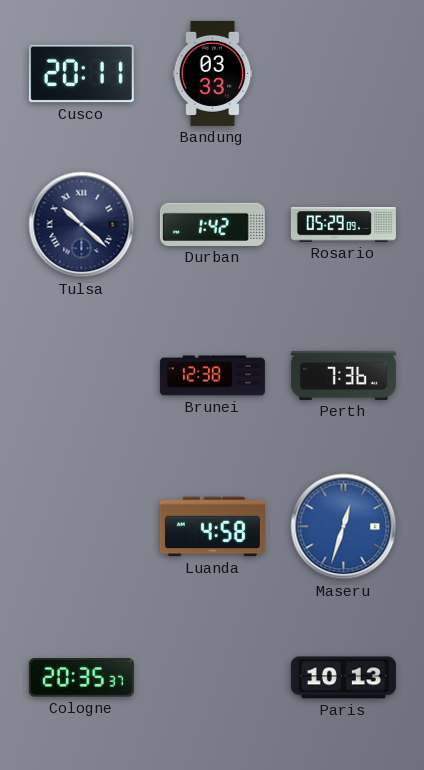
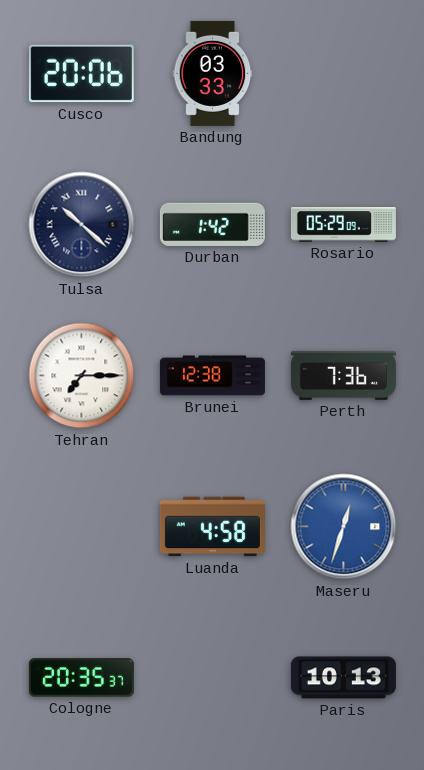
Cusco: 20:11 -> 20:06 (81, 74)
Tehran: none -> 7:15 (82, 376)
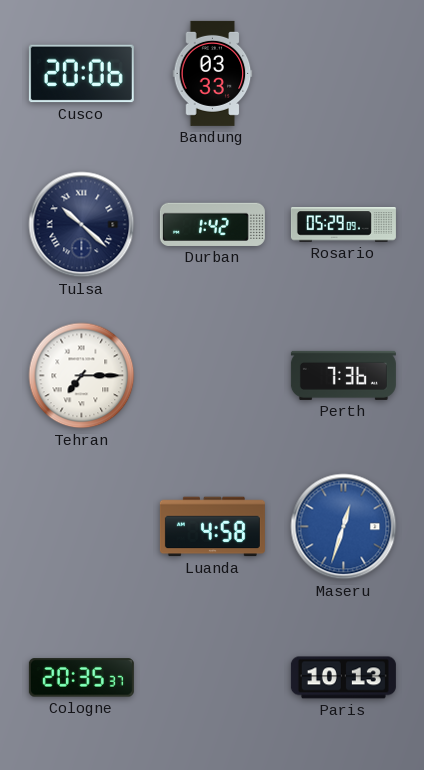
Brunei: 12:38 -> none (212, 376)
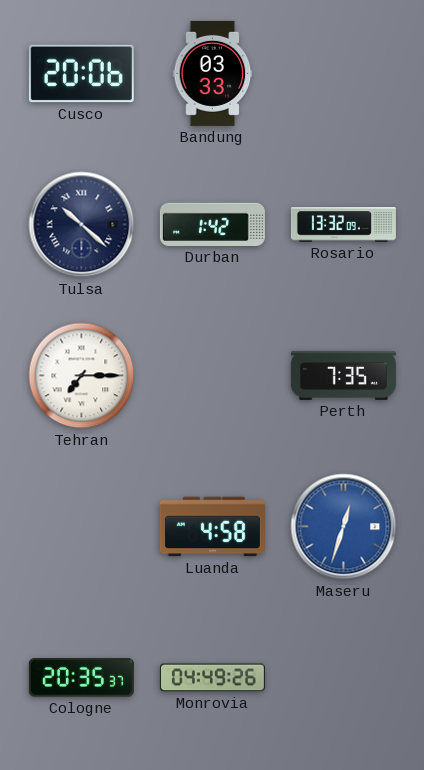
Rosario: 05:29 -> 13:32 (343, 225)
Perth: 7:36 -> 7:35 (343, 375)
Monrovia: none -> 04:49 (212, 678)
Paris: 10:13 -> none (343, 678)
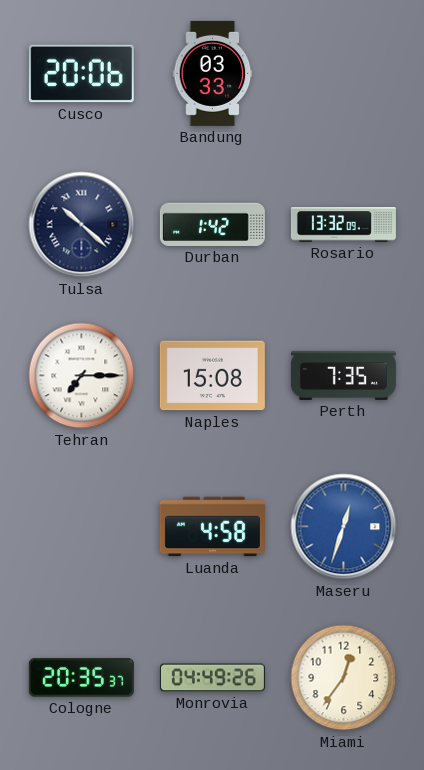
Naples: none -> 15:08 (212, 376)
Miami: none -> 12:36 (344, 678)
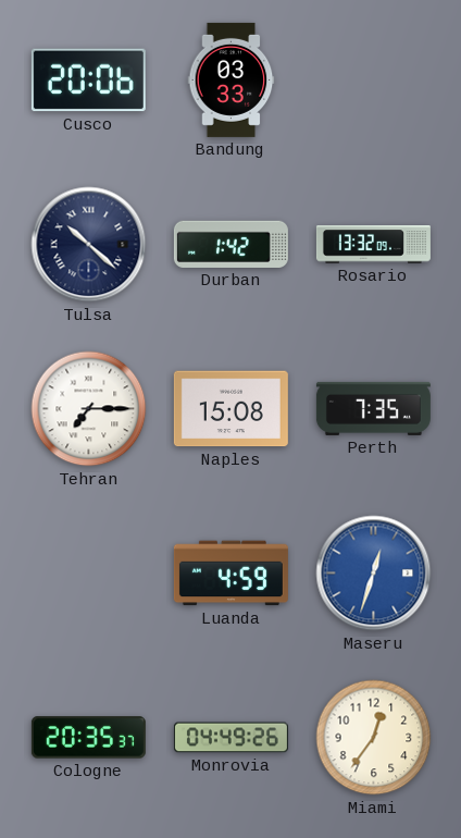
Luanda: 4:58 -> 4:59 (230, 574)
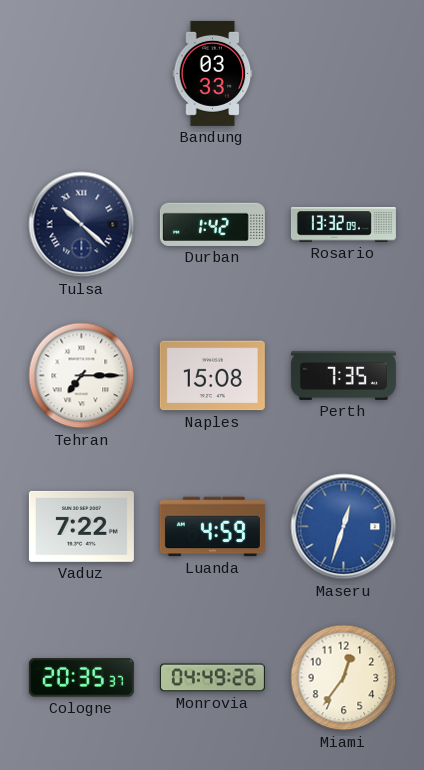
Cusco: 20:06 -> none (88, 81)
Vaduz: none -> 7:22 (81, 526)
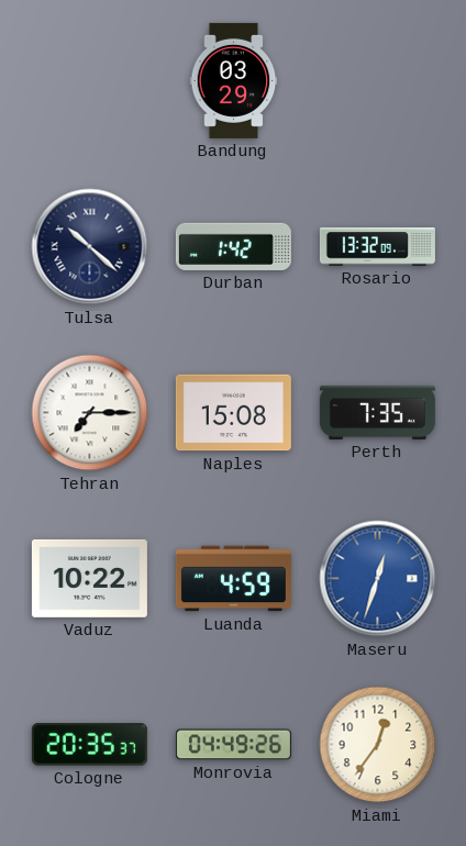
Bandung: 03:33 -> 03:29 (234, 80)
Vaduz: 7:22 -> 10:22 (89, 578)
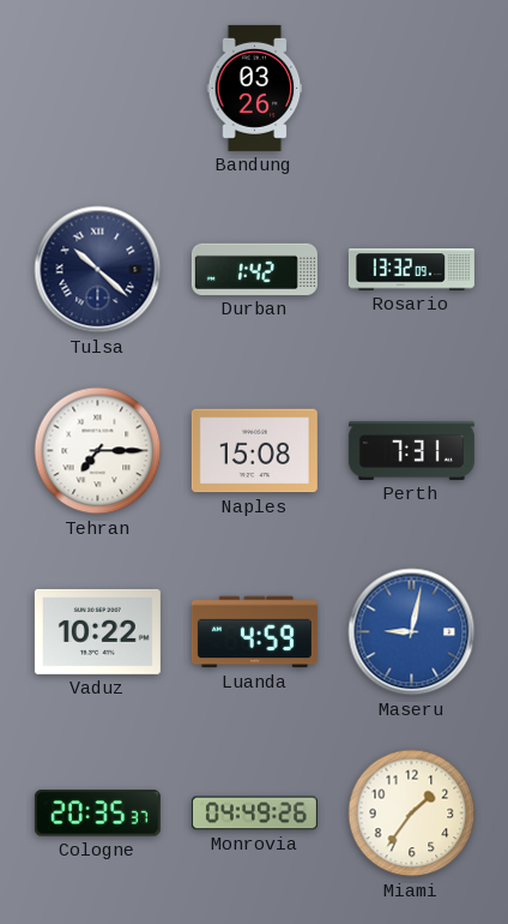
Bandung: 03:29 -> 03:26 (255, 88)
Perth: 7:35 -> 7:31 (411, 450)
Maseru: 12:33 -> 9:02 (412, 632)
Miami: 12:36 -> 1:36 (412, 814)
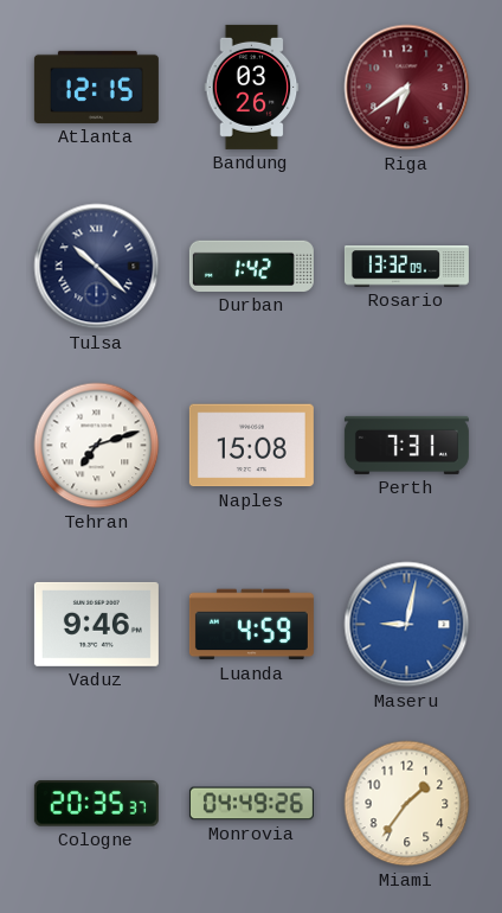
Atlanta: none -> 12:15 (96, 87)
Riga: none -> 6:39 (407, 88)
Tehran: 7:15 -> 7:12 (97, 446)
Vaduz: 10:22 -> 9:46 (96, 624)
